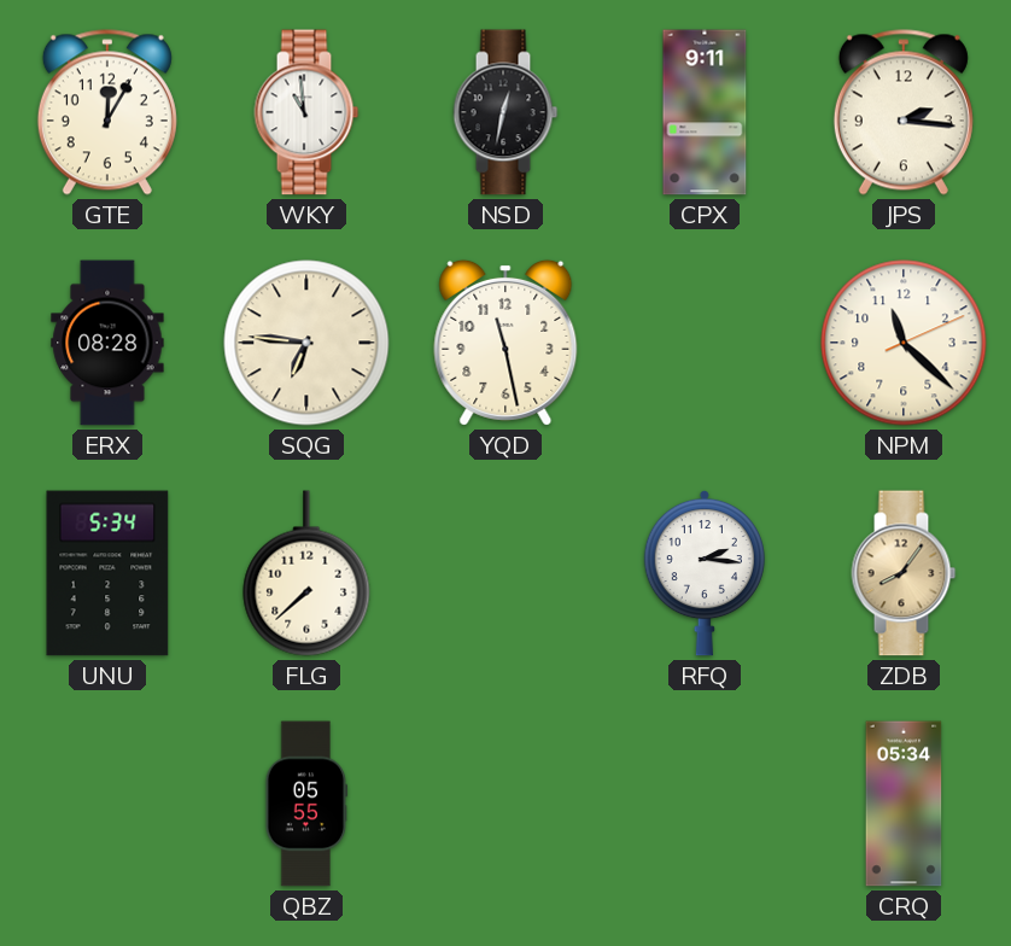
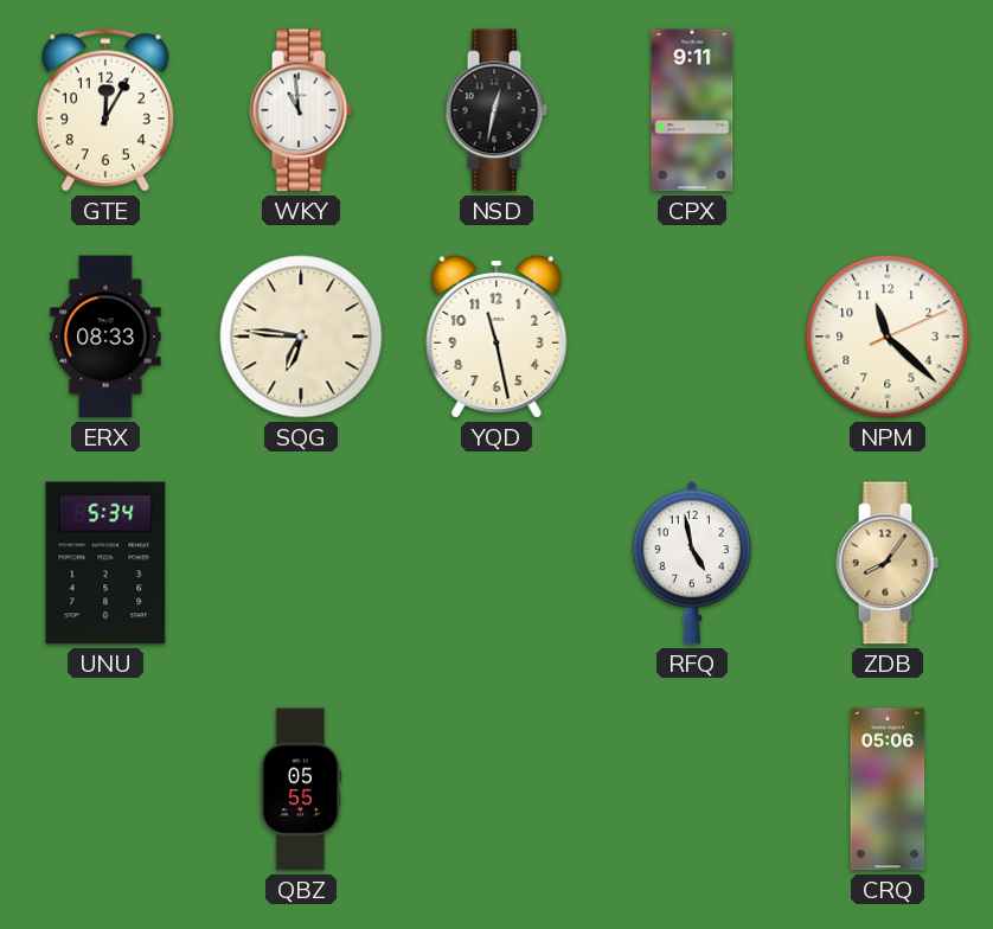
JPS: 2:16 -> none (904, 112)
ERX: 08:28 -> 08:33 (105, 337)
FLG: 7:38 -> none (306, 573)
RFQ: 2:16 -> 4:58 (692, 563)
CRQ: 05:34 -> 05:06 (888, 789)
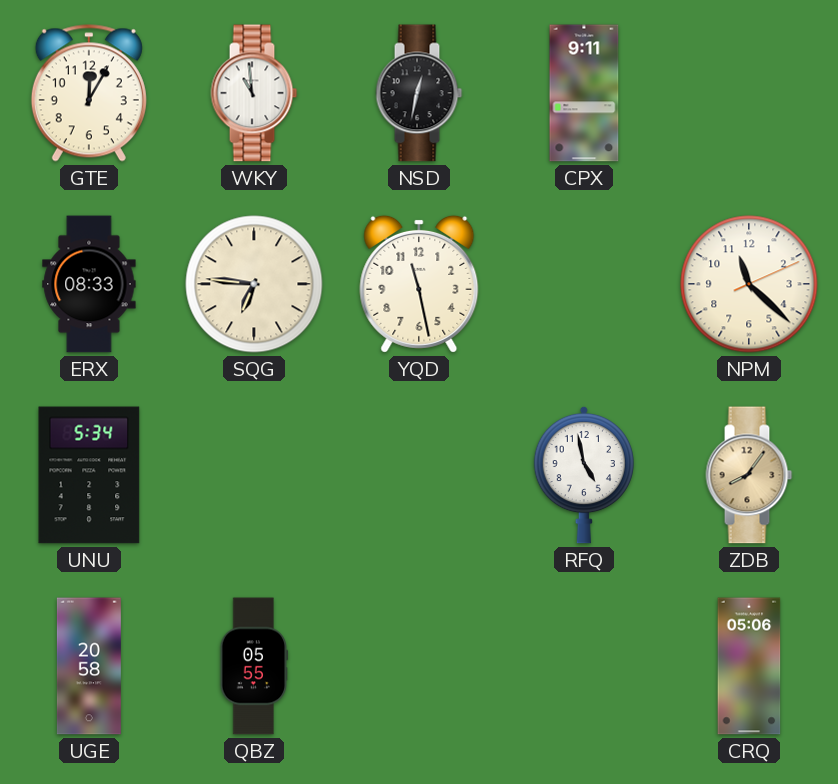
UGE: none -> 20:58 (89, 666)
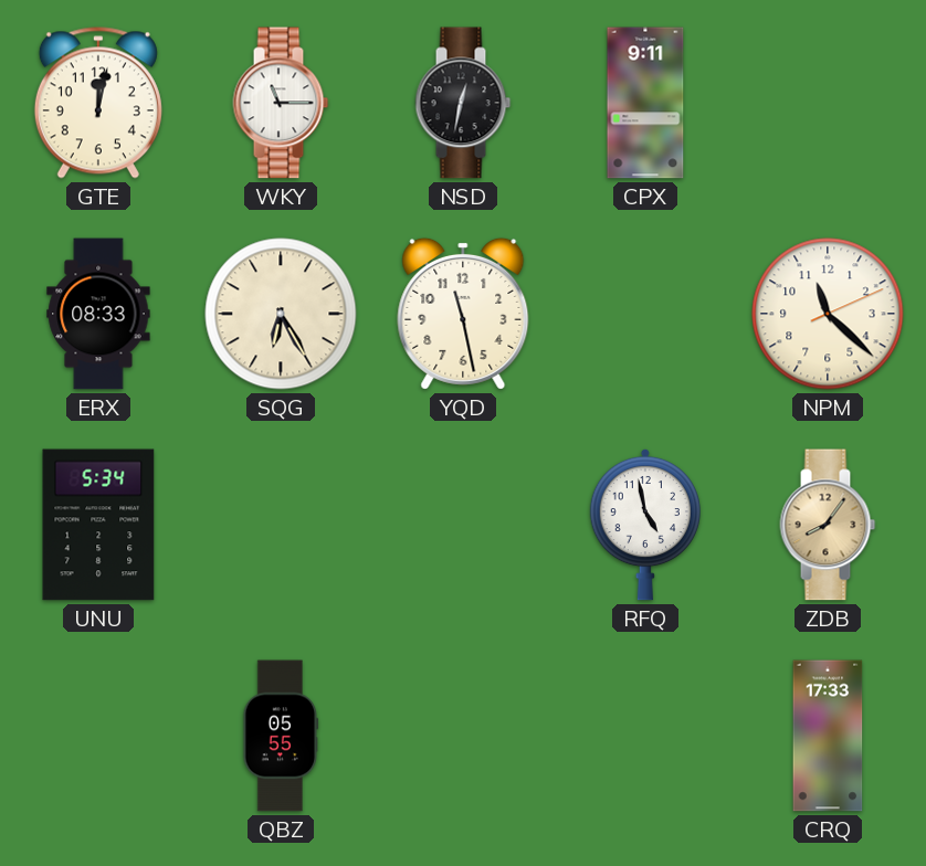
GTE: 12:05 -> 12:02 (98, 103)
WKY: 10:59 -> 11:15 (281, 103)
SQG: 6:46 -> 6:25 (281, 314)
UGE: 20:58 -> none (89, 666)
CRQ: 05:06 -> 17:33 (828, 736)
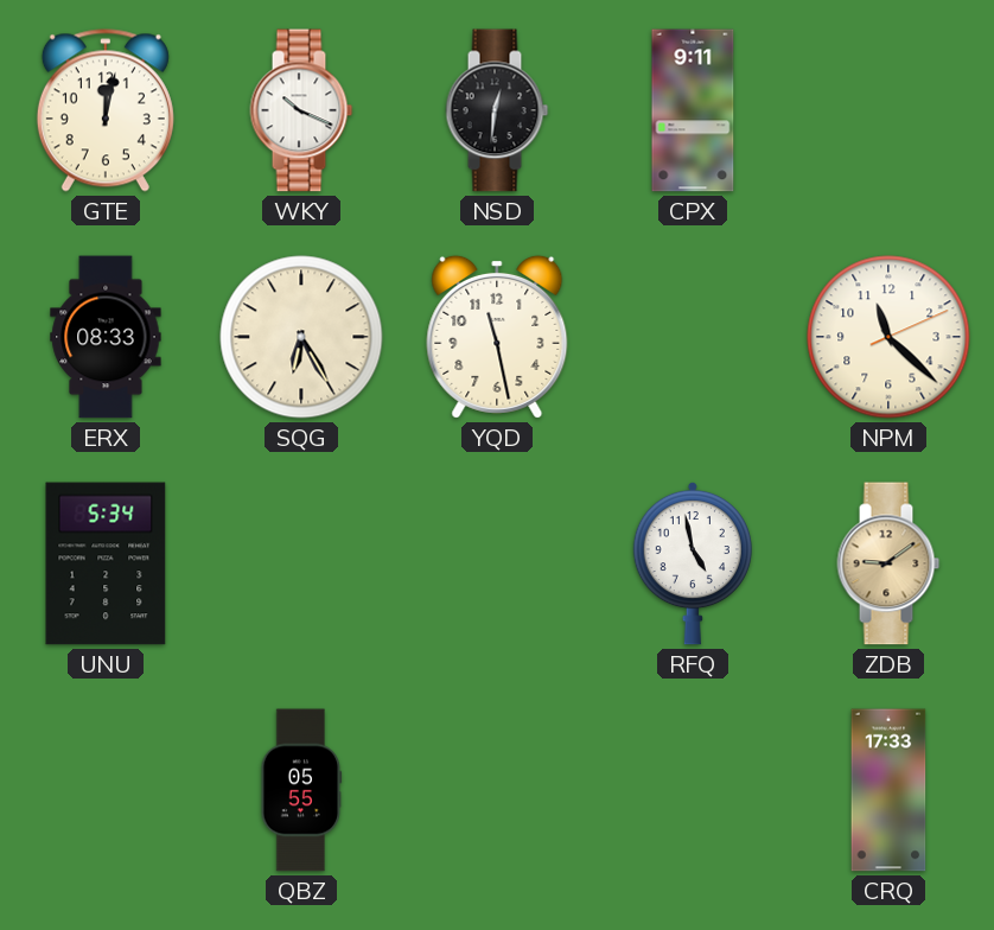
WKY: 11:15 -> 10:19 (301, 110)
NSD: 12:32 -> 12:31 (497, 110)
ZDB: 8:06 -> 9:09 (888, 563)
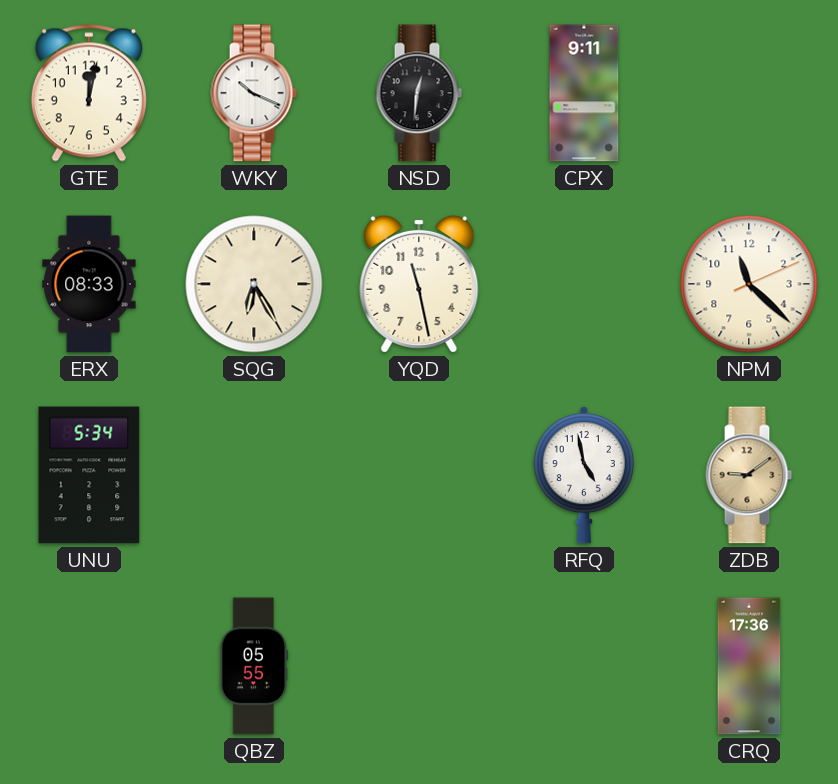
CRQ: 17:33 -> 17:36 (749, 666)
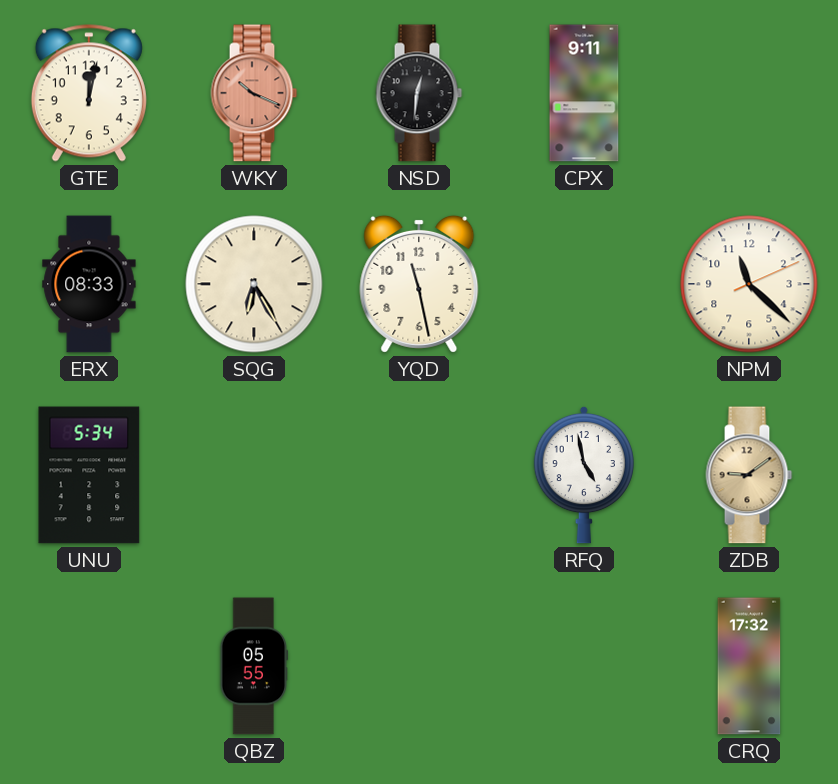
WKY dial: white -> salmon (254, 93)
CRQ: 17:36 -> 17:32 (749, 666)
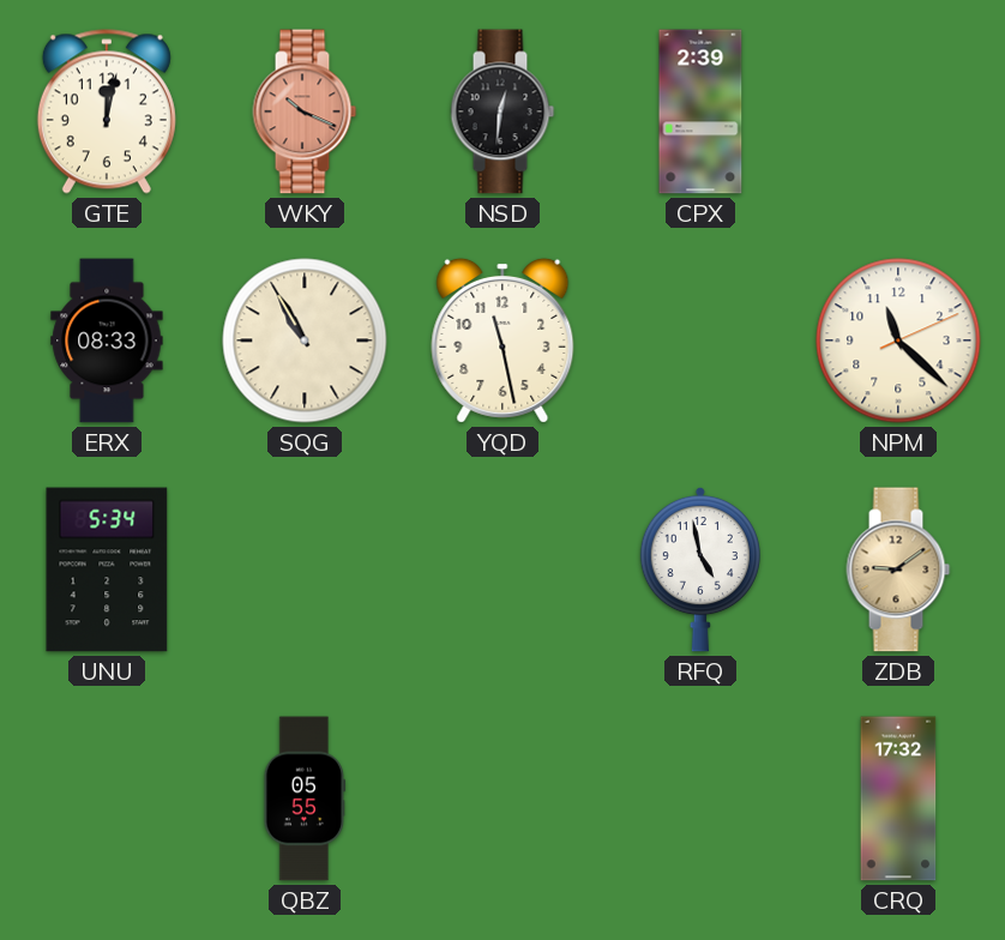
CPX: 9:11 -> 2:39 (700, 112)
SQG: 6:25 -> 10:55 (305, 341)
